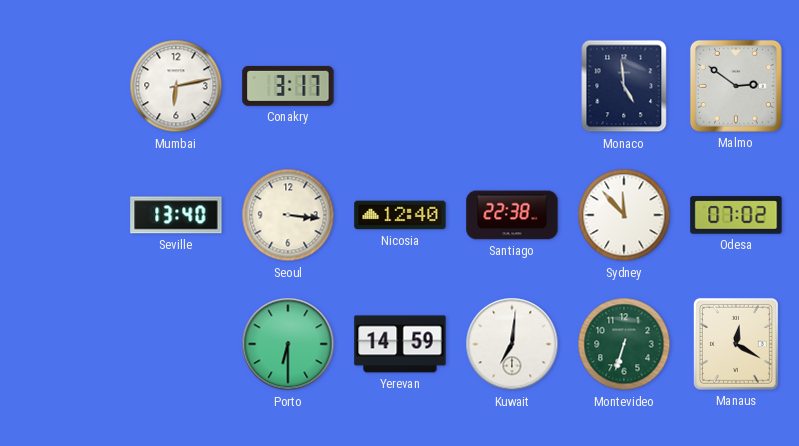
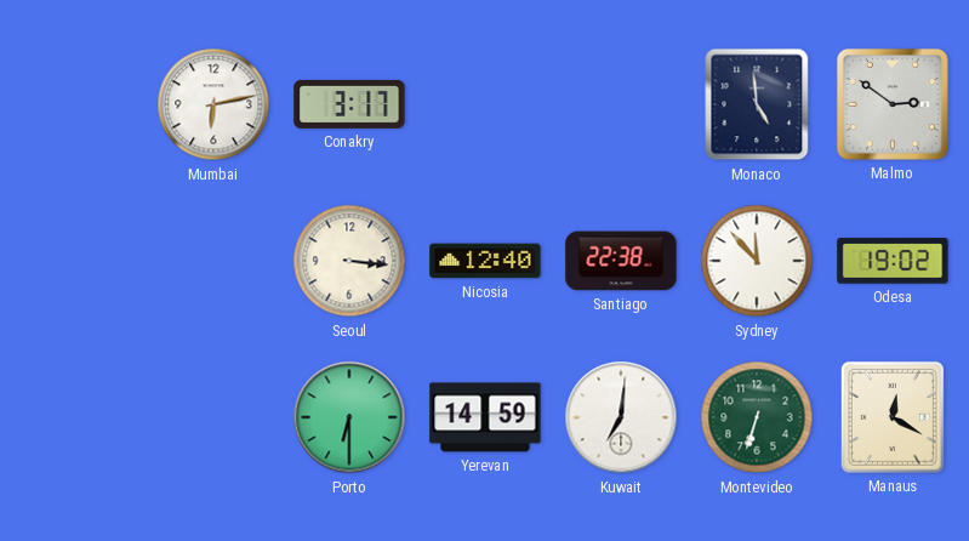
Seville: 13:40 -> none (176, 215)
Odesa: 07:02 -> 19:02 (893, 261)
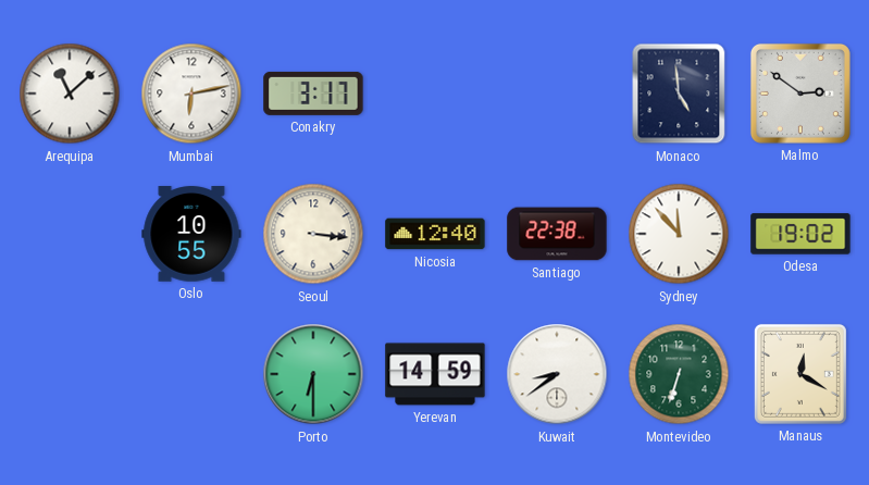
Arequipa: none -> 11:08 (70, 94)
Oslo: none -> 10:55 (191, 234)
Kuwait: 7:01 -> 8:39 (557, 374)
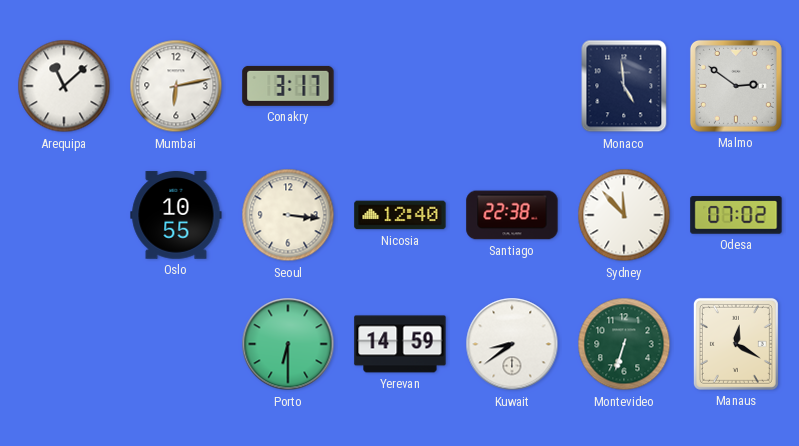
Odesa: 19:02 -> 07:02 (736, 215)
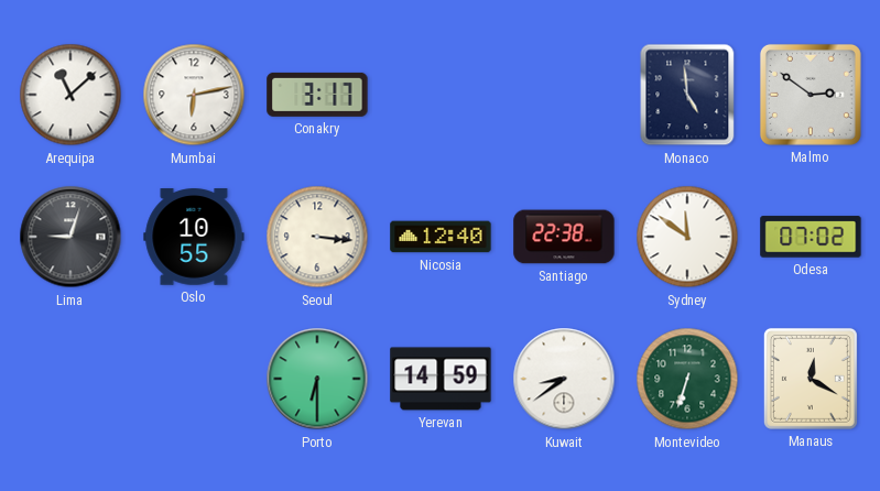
Lima: none -> 9:03 (70, 237)
Sydney: 11:53 -> 11:51 (687, 237)
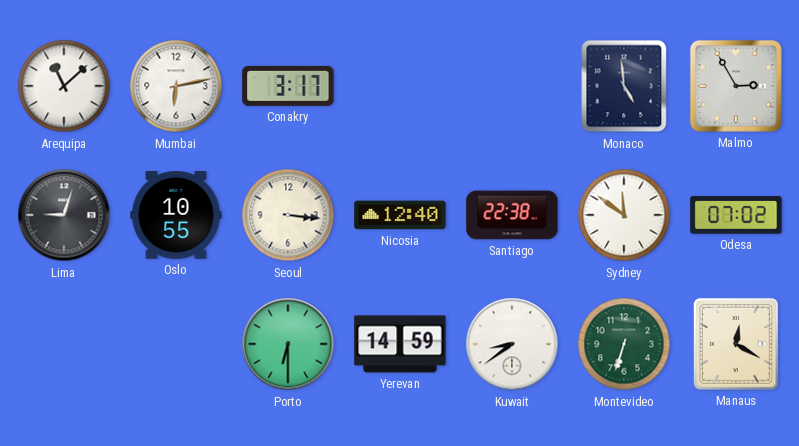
Malmo: 2:51 -> 2:55 (736, 86)
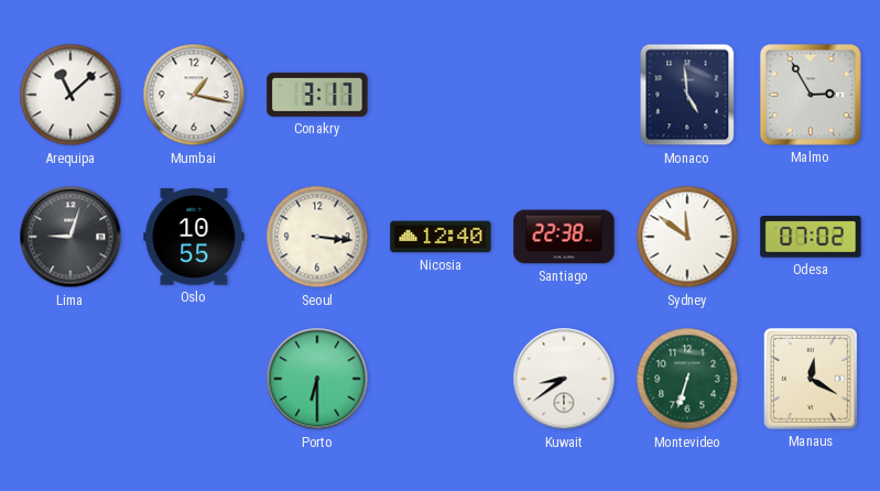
Mumbai: 6:13 -> 1:17 (194, 95)
Yerevan: 14:59 -> none (400, 344)
